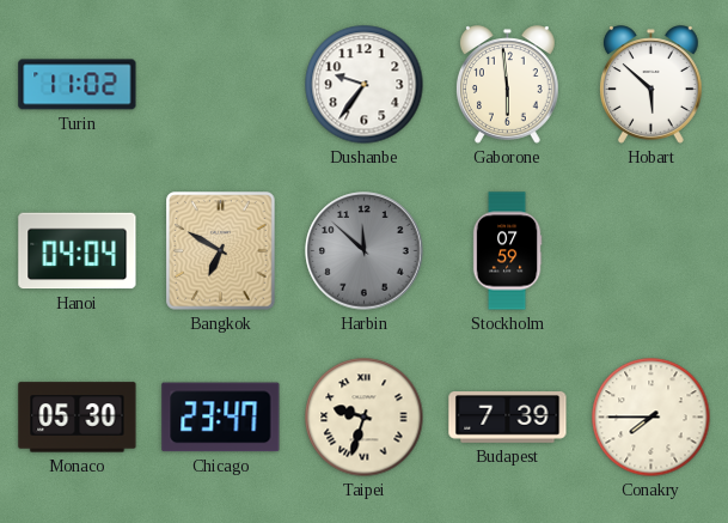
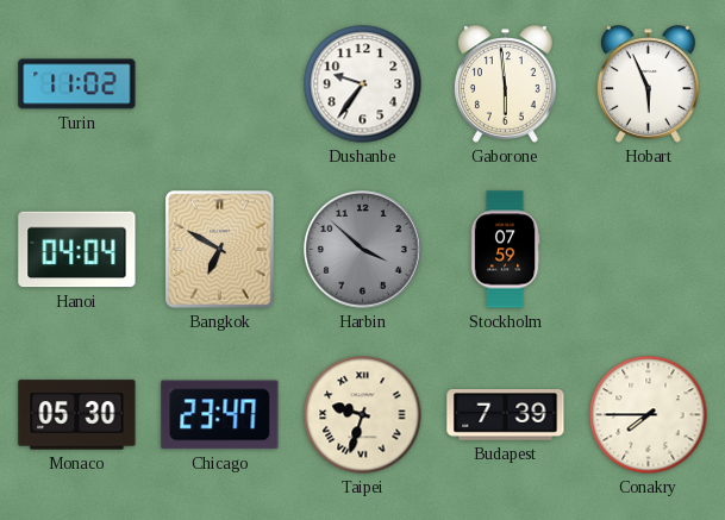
Hobart: 5:52 -> 5:56 (648, 84)
Harbin: 11:52 -> 3:52 (363, 250)
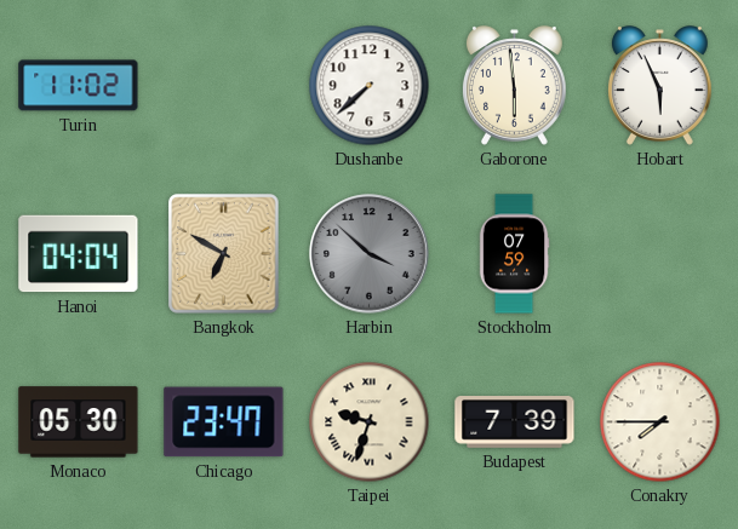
Dushanbe: 9:36 -> 7:38 (370, 86)
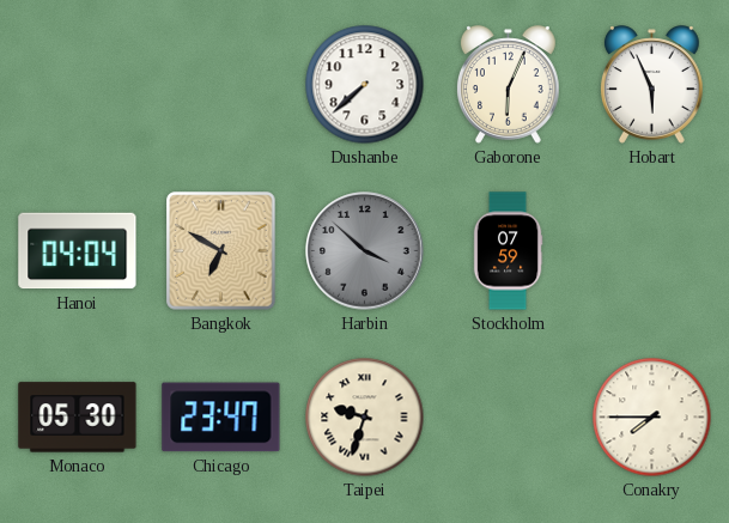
Turin: 11:02 -> none (79, 86)
Gaborone: 5:59 -> 6:04 (508, 85)
Budapest: 7:39 -> none (515, 422)
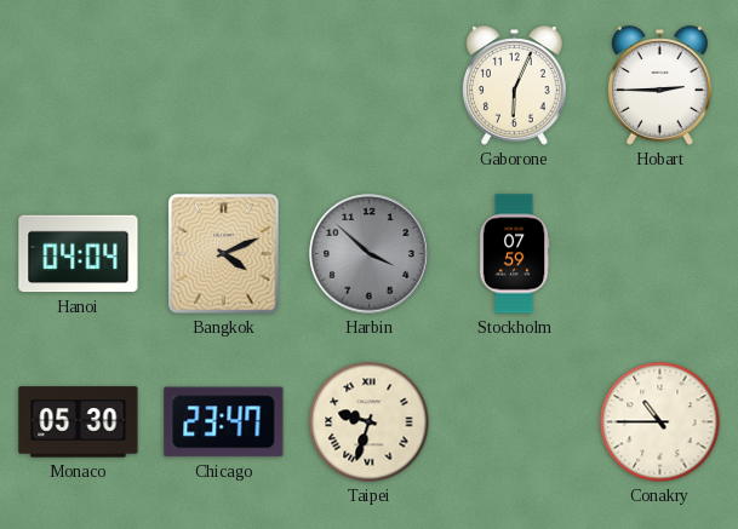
Dushanbe: 7:38 -> none (365, 85)
Hobart: 5:56 -> 2:45 (659, 86)
Bangkok: 6:50 -> 4:11 (224, 254)
Conakry: 7:45 -> 10:45 (660, 422)
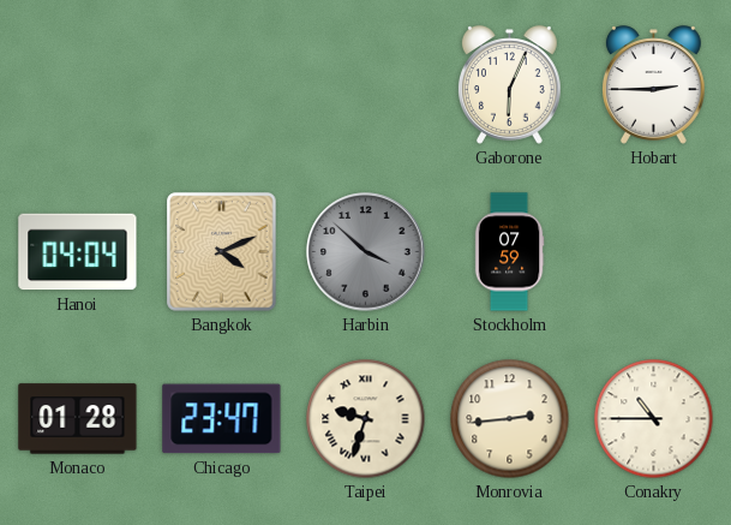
Monaco: 05:30 -> 01:28 (78, 419)
Monrovia: none -> 2:44 (510, 419)
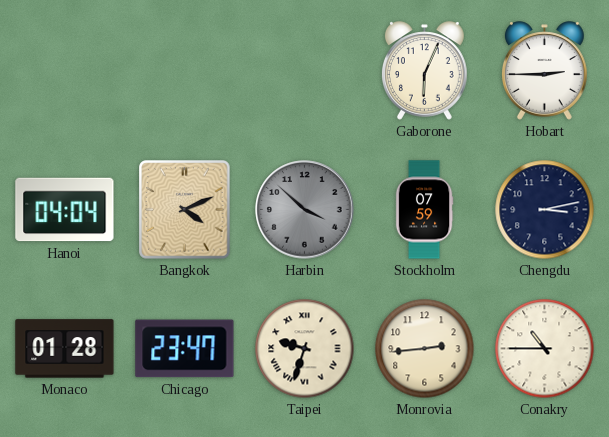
Chengdu: none -> 3:13 (545, 210)
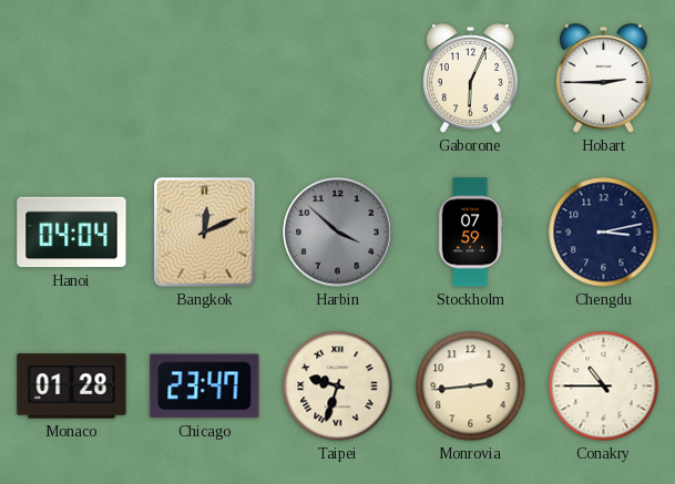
Bangkok: 4:11 -> 12:11 (205, 233)
